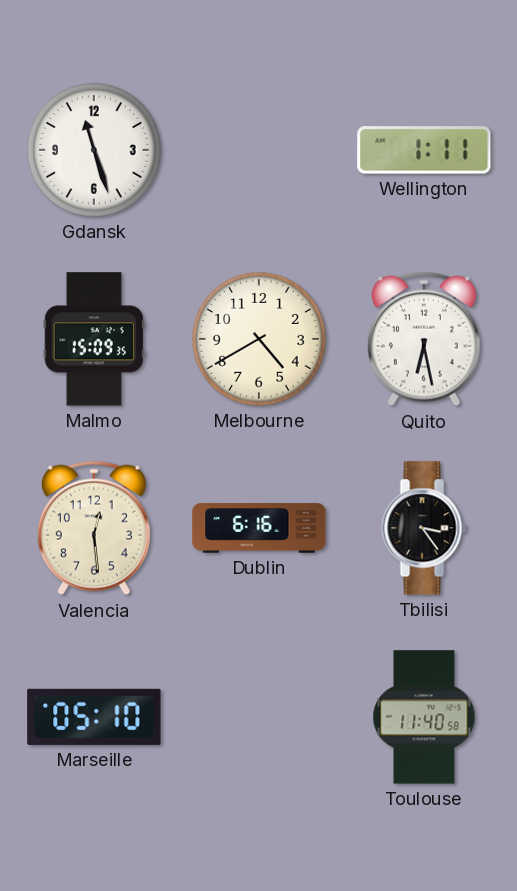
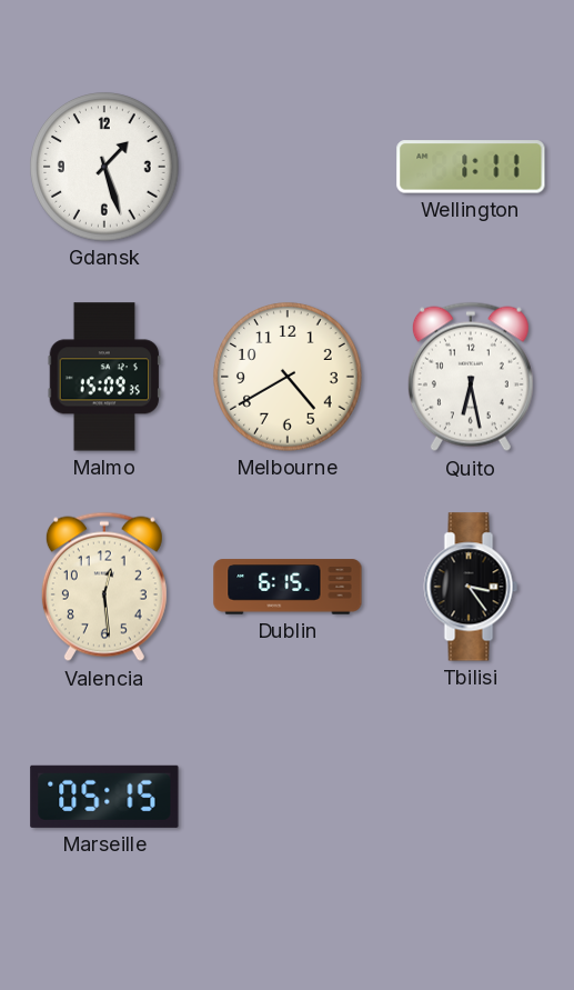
Gdansk: 11:27 -> 1:27 (104, 167)
Dublin: 6:16 -> 6:15 (288, 587)
Marseille: 05:10 -> 05:15 (104, 797)
Toulouse: 11:40 -> none (424, 717)
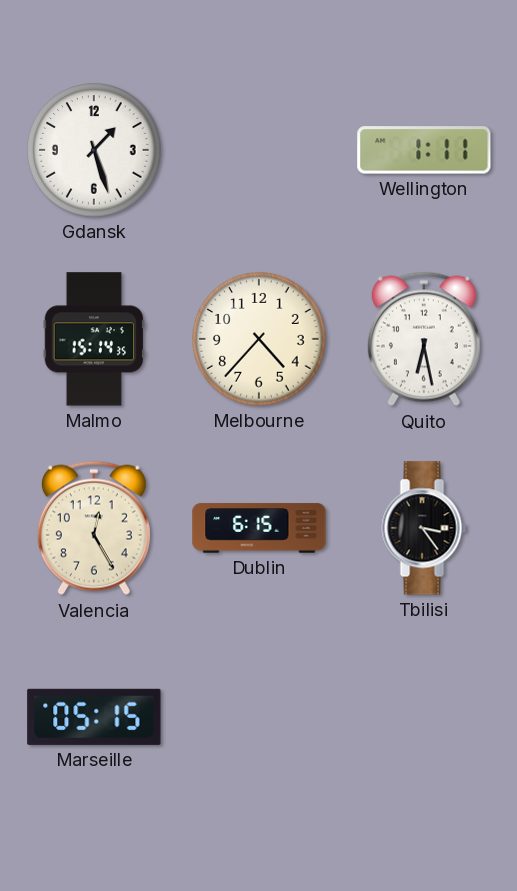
Malmo: 15:09 -> 15:14 (94, 339)
Melbourne: 4:40 -> 4:37 (259, 339)
Valencia: 12:29 -> 12:25 (94, 528)
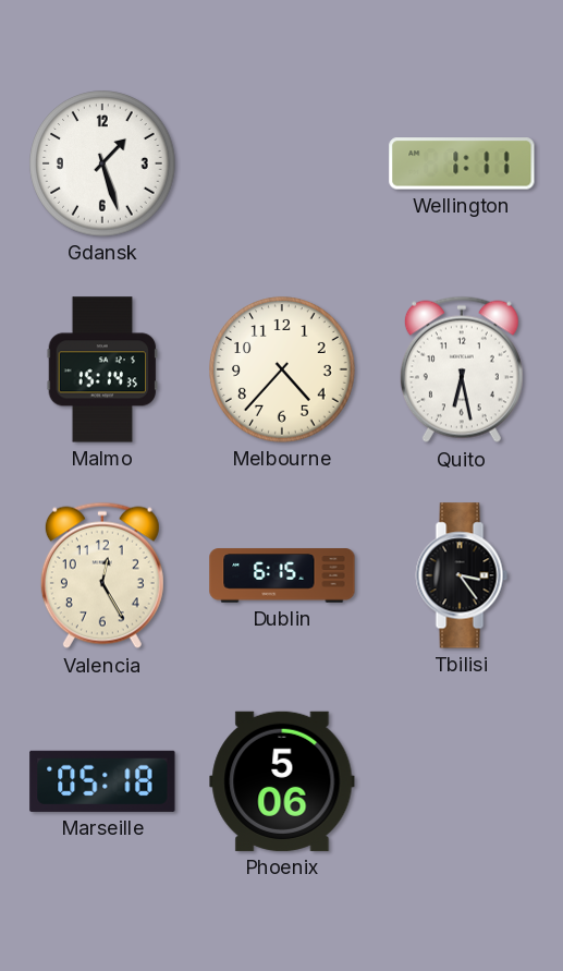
Marseille: 05:15 -> 05:18 (102, 781)
Phoenix: none -> 5:06 (282, 781)
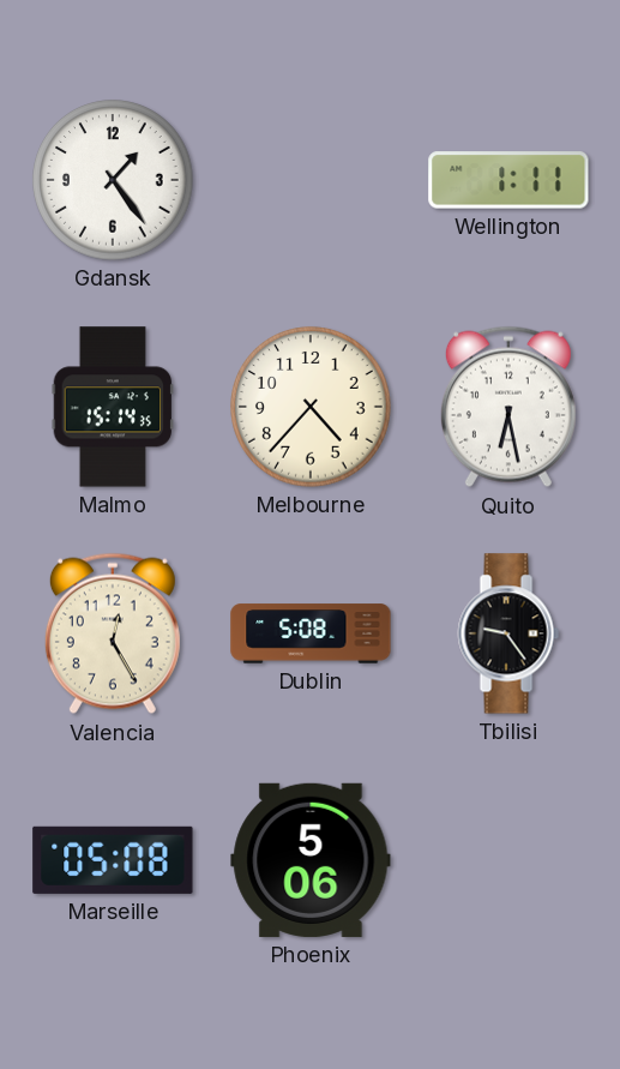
Gdansk: 1:27 -> 1:24 (113, 180)
Dublin: 6:15 -> 5:08 (311, 633)
Tbilisi: 3:24 -> 9:24 (508, 633)
Marseille: 05:18 -> 05:08 (113, 860)
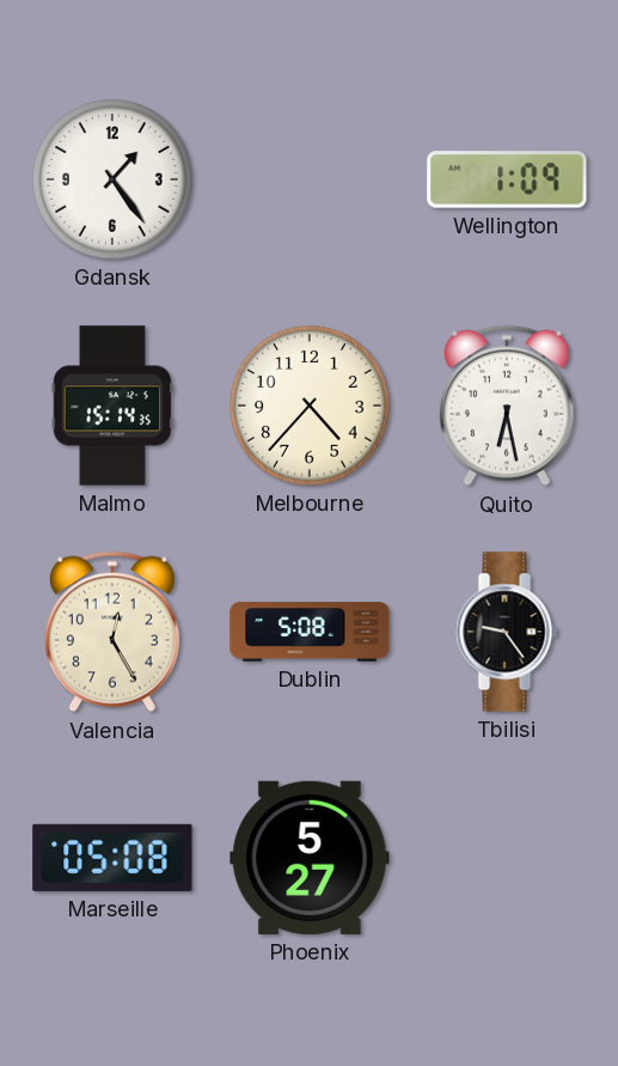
Wellington: 1:11 -> 1:09 (507, 179)
Phoenix: 5:06 -> 5:27 (310, 858)
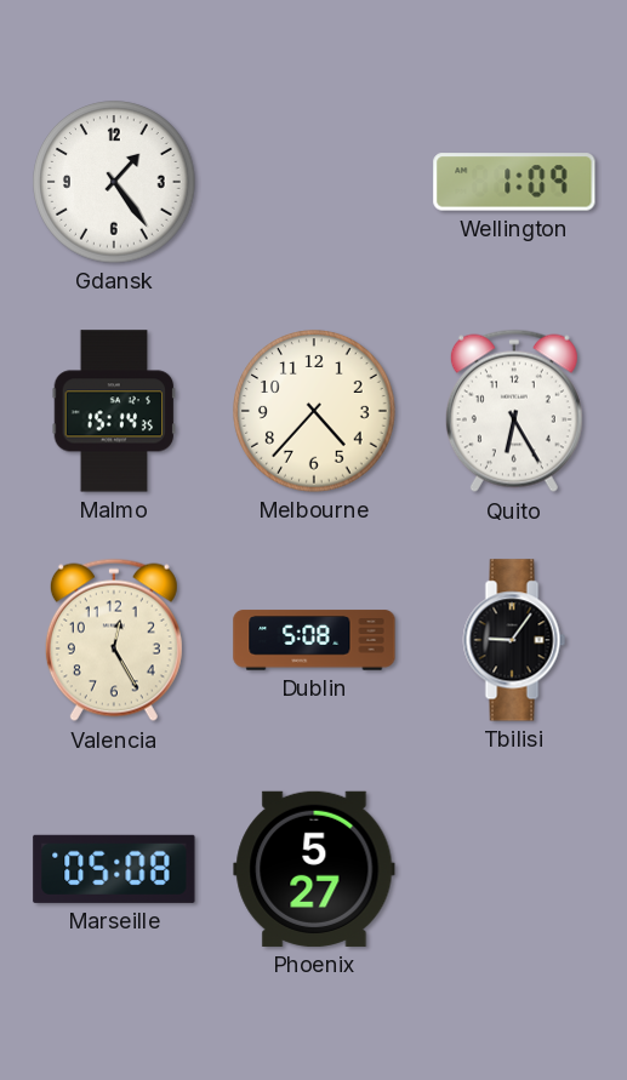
Quito: 6:28 -> 6:25 (514, 411)
Tbilisi: 9:24 -> 9:06 (514, 640)
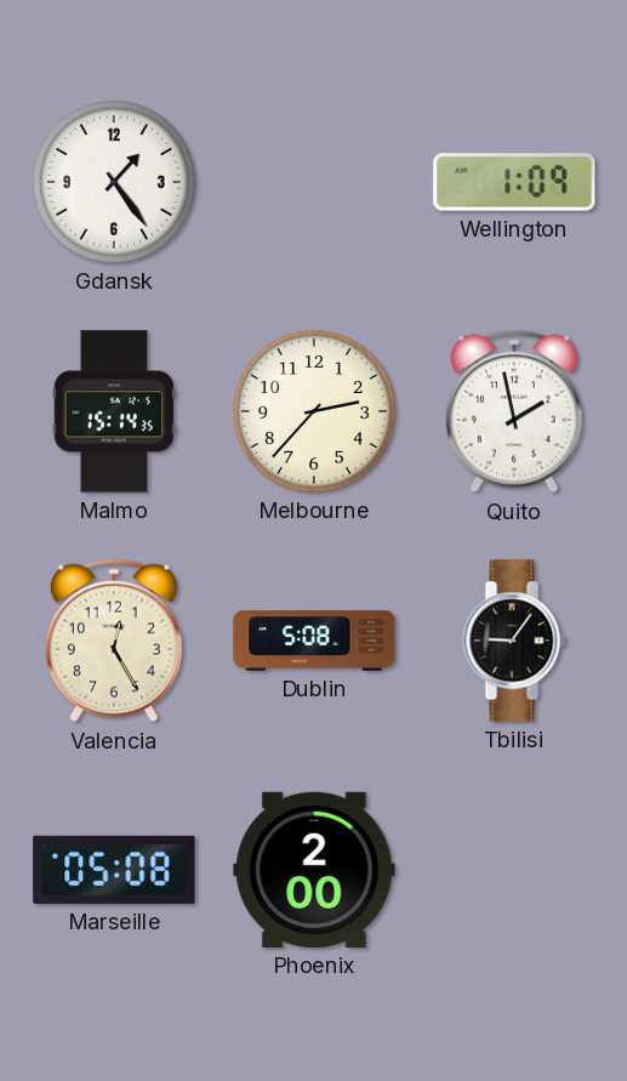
Melbourne: 4:37 -> 2:37 (314, 411)
Quito: 6:25 -> 1:58 (514, 411)
Phoenix: 5:27 -> 2:00 (314, 870)
